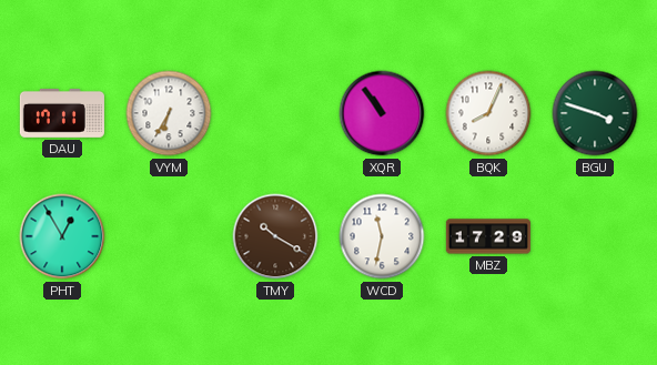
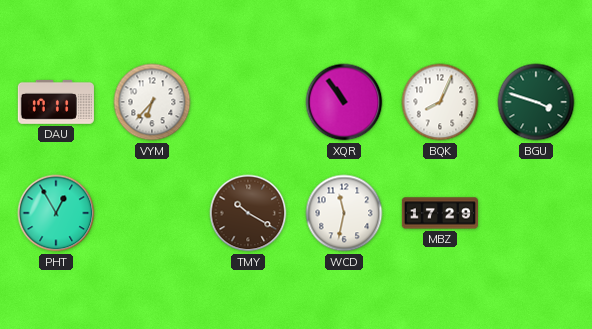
VYM: 6:35 -> 6:37 (152, 102)
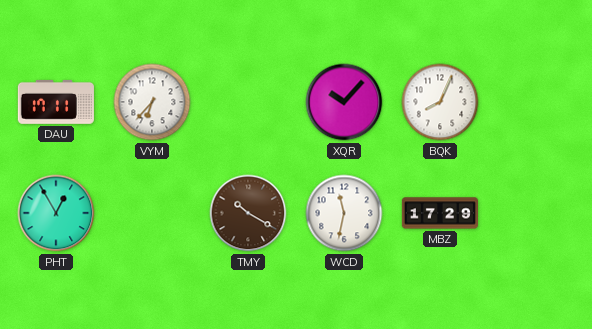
XQR: 10:54 -> 10:07 (344, 102)
BGU: 3:48 -> none (536, 102)
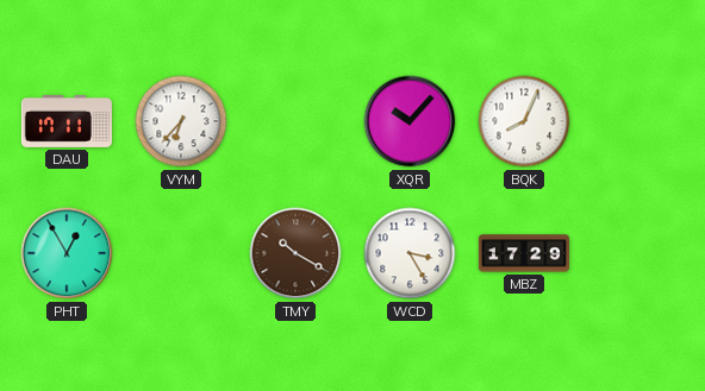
WCD: 11:32 -> 3:25 (410, 253)
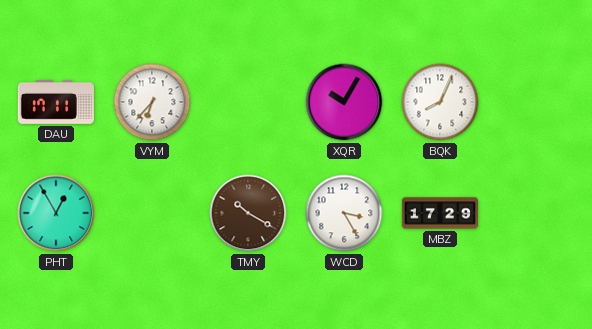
XQR: 10:07 -> 10:05 (344, 102)
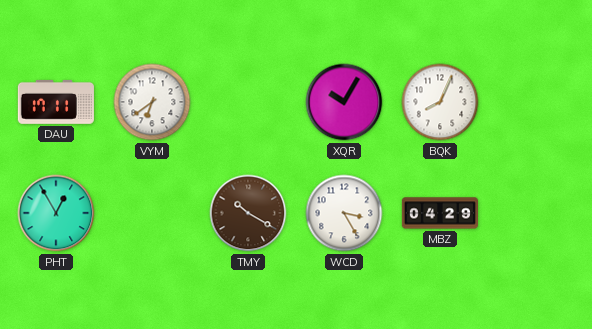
VYM: 6:37 -> 6:39 (152, 102)
MBZ: 17:29 -> 04:29 (439, 213)
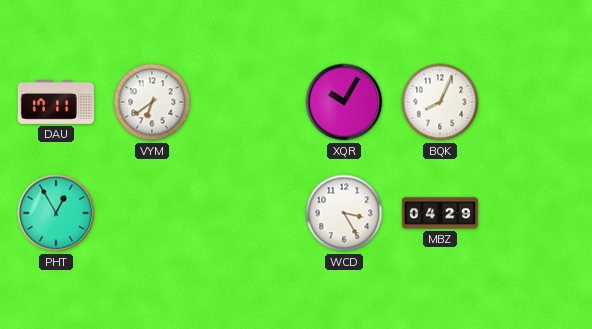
TMY: 10:20 -> none (248, 213)
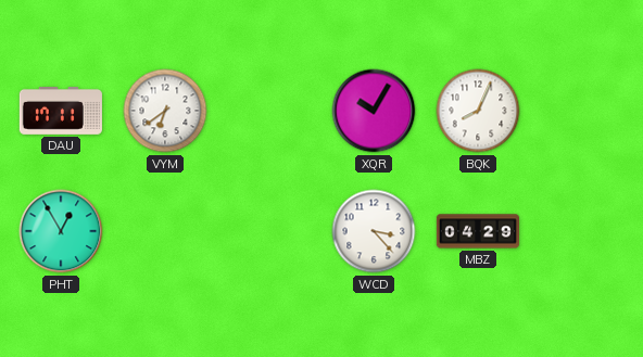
WCD: 3:25 -> 3:23 (374, 231)
